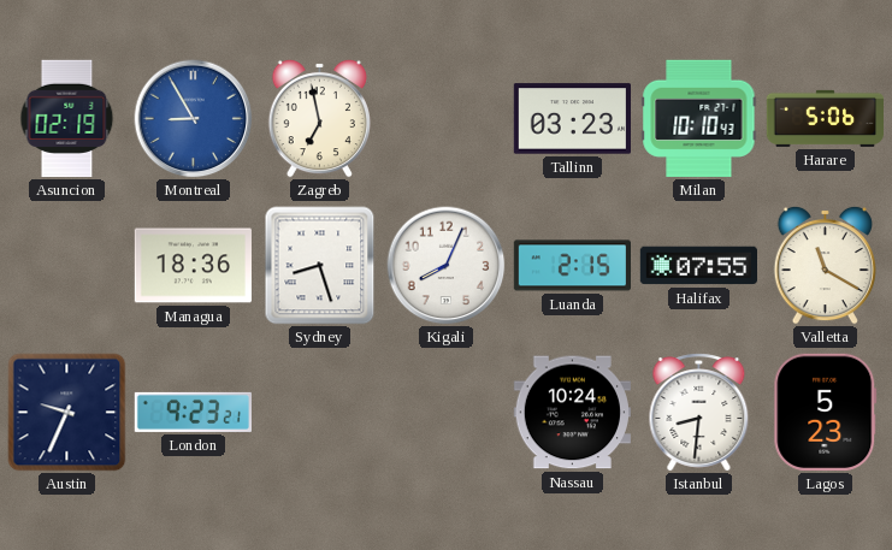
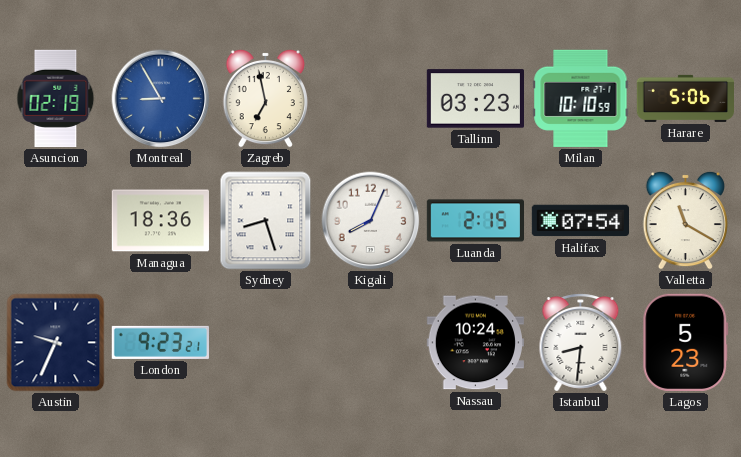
Milan: 10:10:43 -> 10:10:59 (581, 98)
Halifax: 07:55 -> 07:54 (580, 221)
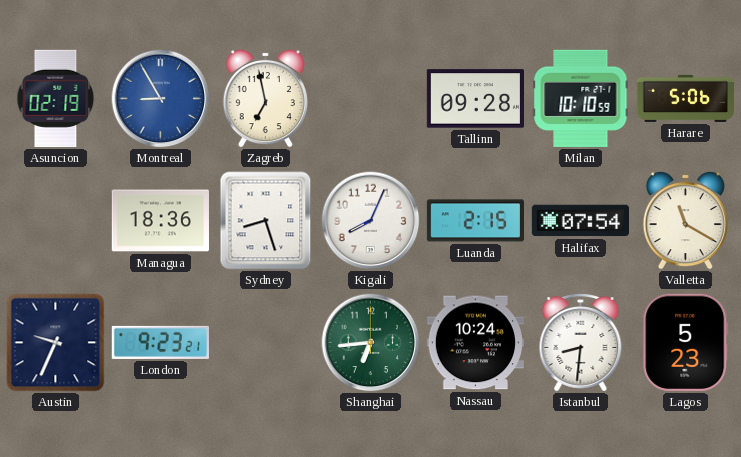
Tallinn: 03:23 -> 09:28 (475, 99)
Shanghai: none -> 6:44 (371, 343)
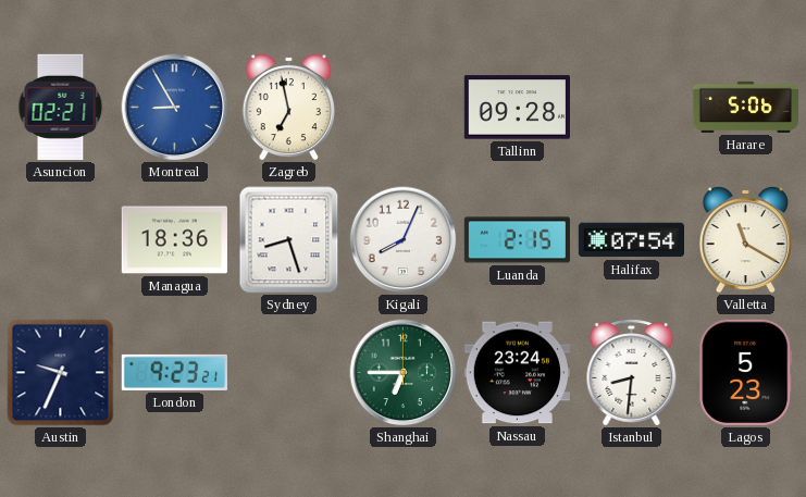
Asuncion: 02:19 -> 02:21 (61, 107)
Milan: 10:10 -> none (581, 98)
Shanghai: 6:44 -> 6:45 (404, 373)
Nassau: 10:24 -> 23:24 (517, 373)
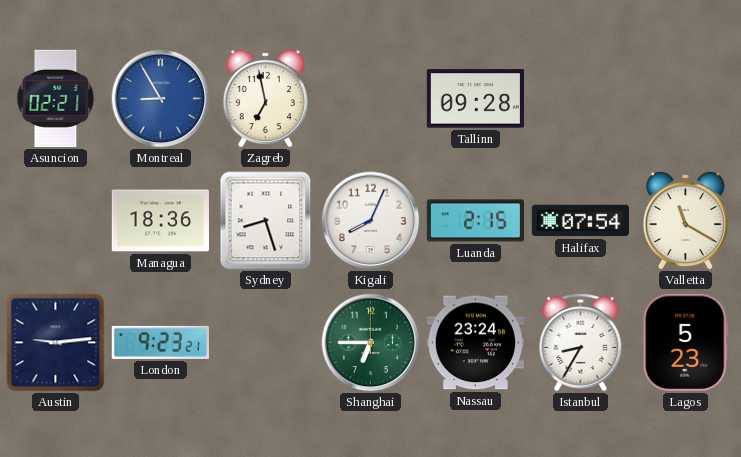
Harare: 5:06 -> none (745, 107)
Austin: 9:34 -> 9:14 (56, 343)
Istanbul: 8:31 -> 8:35 (581, 343)
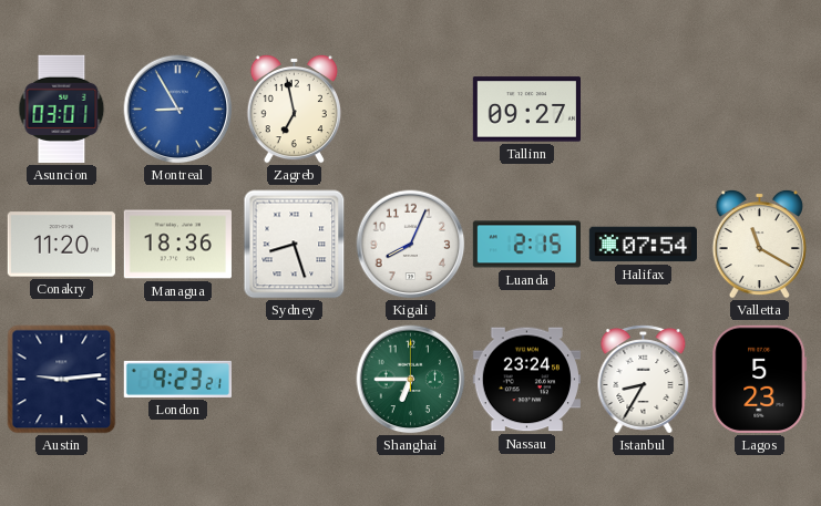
Asuncion: 02:21 -> 03:01 (62, 109)
Tallinn: 09:28 -> 09:27 (526, 110)
Conakry: none -> 11:20 (61, 245)
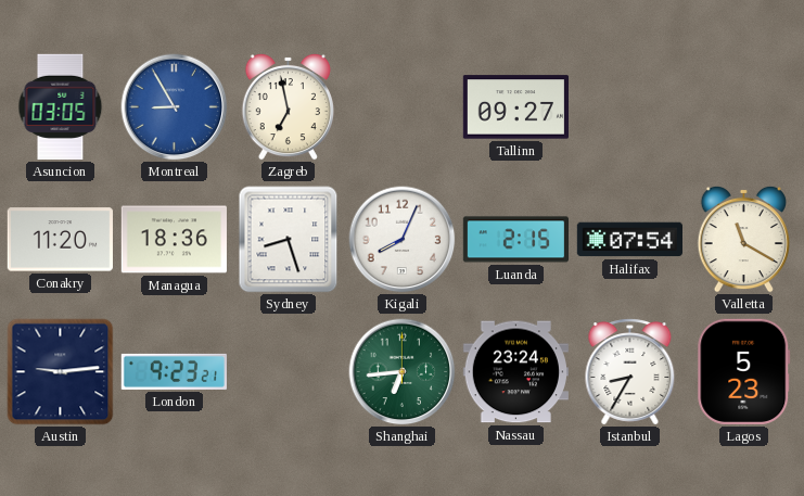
Asuncion: 03:01 -> 03:05 (61, 106)
Shanghai: 6:45 -> 6:44 (403, 372)
